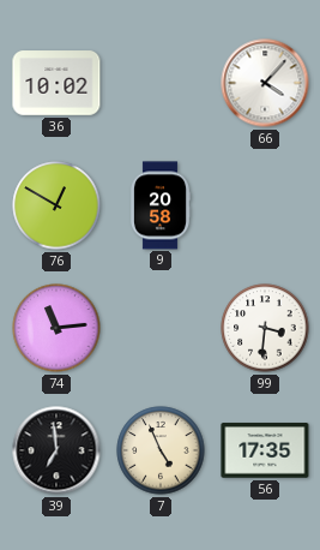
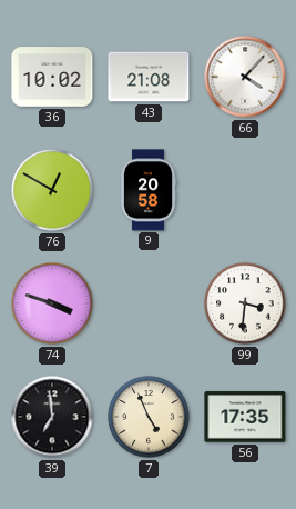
43: none -> 21:08 (149, 77)
74: 11:14 -> 3:48 (52, 303)
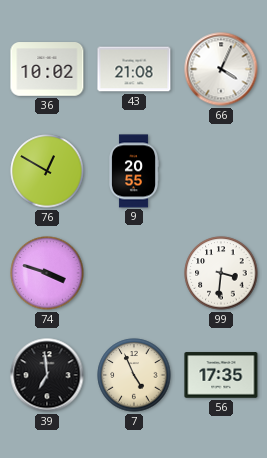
66: 4:07 -> 4:04 (221, 69)
9: 20:58 -> 20:55 (134, 171)
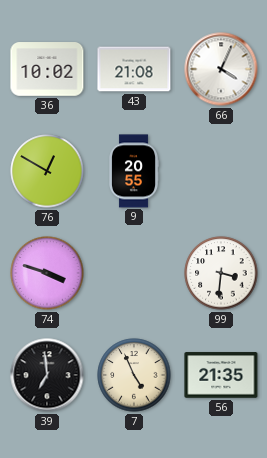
56: 17:35 -> 21:35 (221, 375)
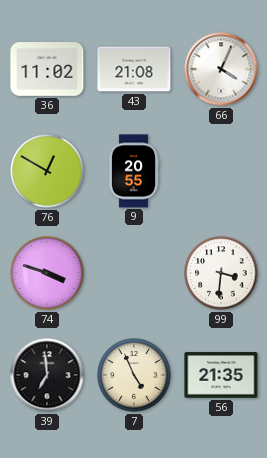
36: 10:02 -> 11:02 (47, 69)
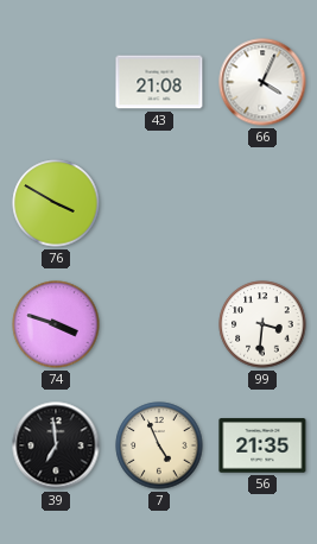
36: 11:02 -> none (47, 69)
76: 12:50 -> 3:50 (56, 203)
9: 20:55 -> none (134, 171)
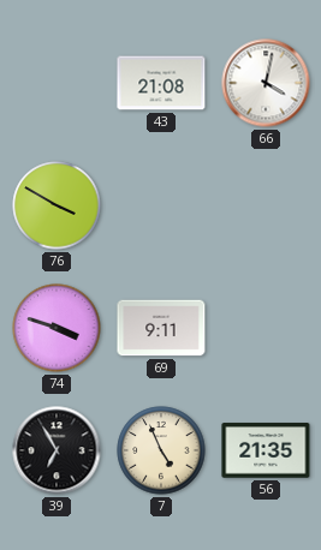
66: 4:04 -> 4:02 (266, 83)
69: none -> 9:11 (161, 328)
99: 3:31 -> none (262, 324)
39: 6:59 -> 6:55 (57, 450)
